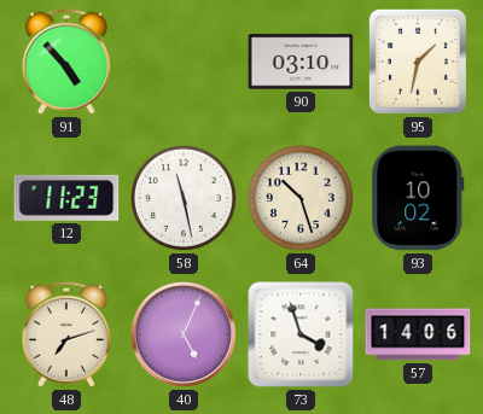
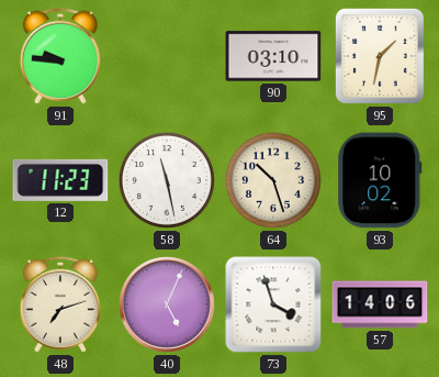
91: 4:53 -> 9:46 (60, 56)
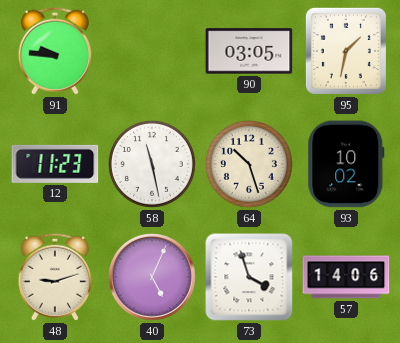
90: 03:10 -> 03:05 (249, 51)
48: 7:12 -> 9:12 (55, 277)
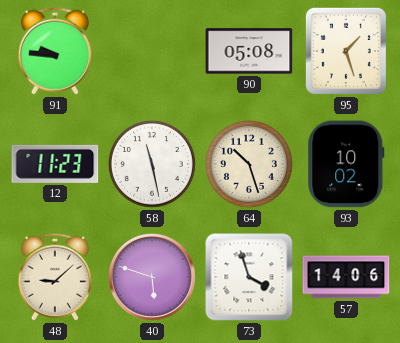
90: 03:05 -> 05:08 (249, 51)
95: 1:32 -> 1:27 (346, 51)
48: 9:12 -> 9:08 (55, 277)
40: 5:04 -> 5:48 (152, 277)
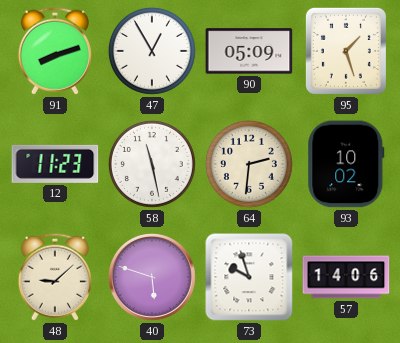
91: 9:46 -> 8:12 (55, 51)
47: none -> 12:55 (152, 51)
90: 05:08 -> 05:09 (249, 51)
64: 10:27 -> 2:31 (249, 164)
73: 3:57 -> 9:57 (249, 277)
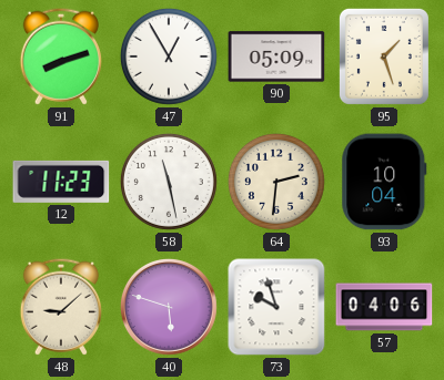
93: 10:02 -> 10:04 (384, 182)
57: 14:06 -> 04:06 (384, 307)
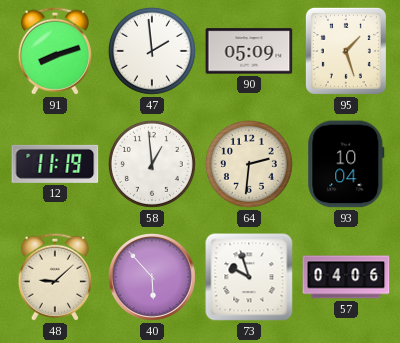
47: 12:55 -> 1:59 (152, 51)
12: 11:23 -> 11:19 (55, 164)
58: 11:28 -> 12:59 (152, 164)
40: 5:48 -> 5:53 (152, 277)
